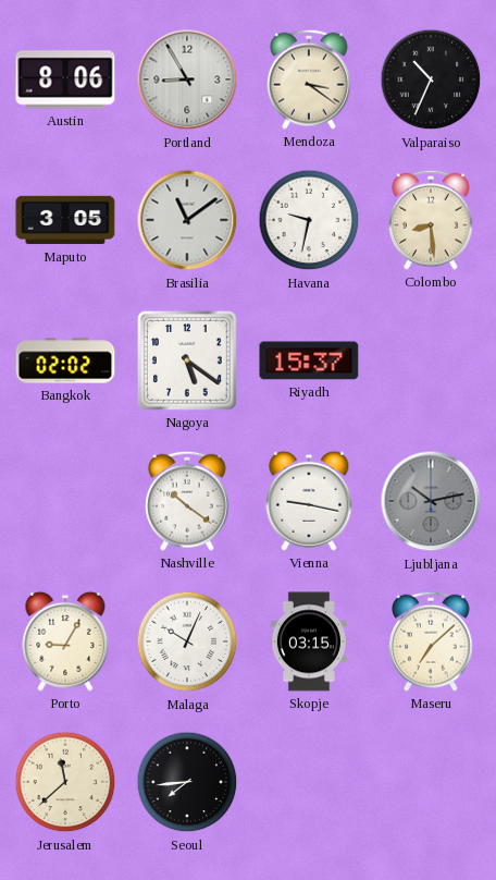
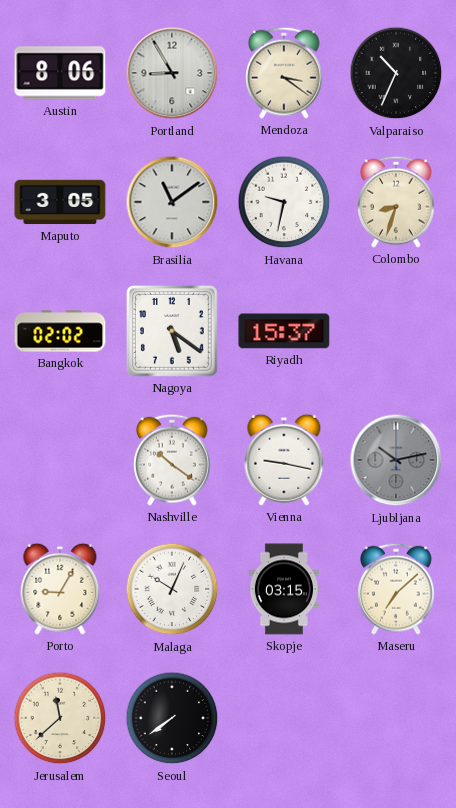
Colombo: 8:29 -> 8:33 (397, 202)
Seoul: 7:44 -> 7:39 (172, 718)
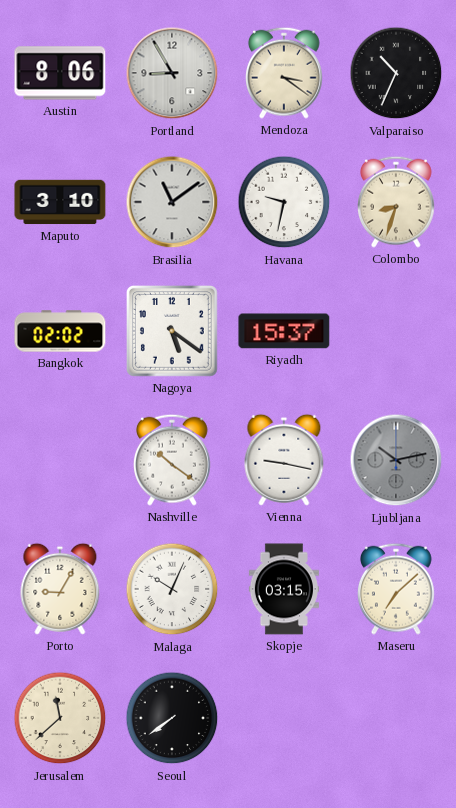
Maputo: 3:05 -> 3:10 (60, 202)
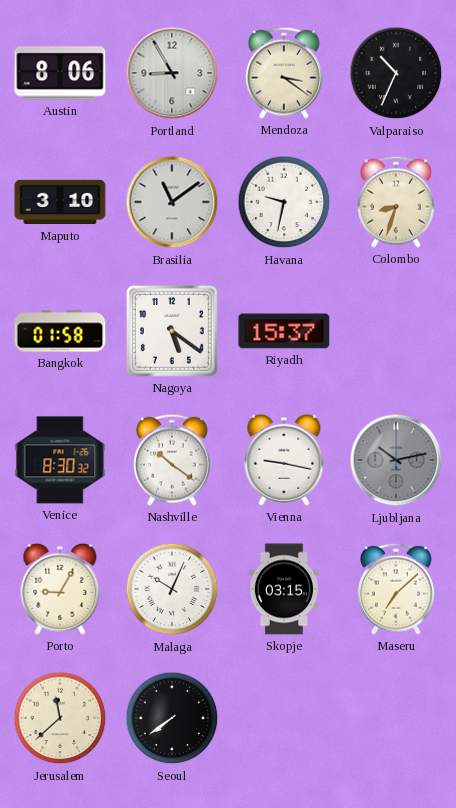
Bangkok: 02:02 -> 01:58 (60, 331)
Venice: none -> 8:30 (60, 460)
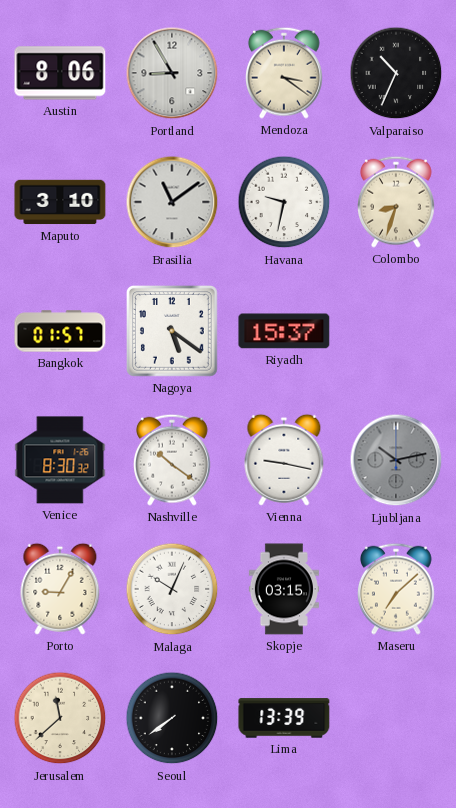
Bangkok: 01:58 -> 01:57 (60, 331)
Lima: none -> 13:39 (284, 718)
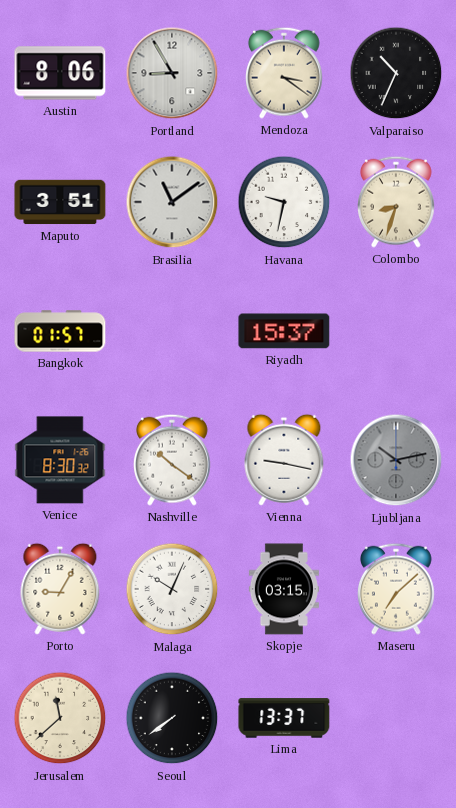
Maputo: 3:10 -> 3:51 (60, 202)
Nagoya: 5:21 -> none (172, 331)
Lima: 13:39 -> 13:37 (284, 718)
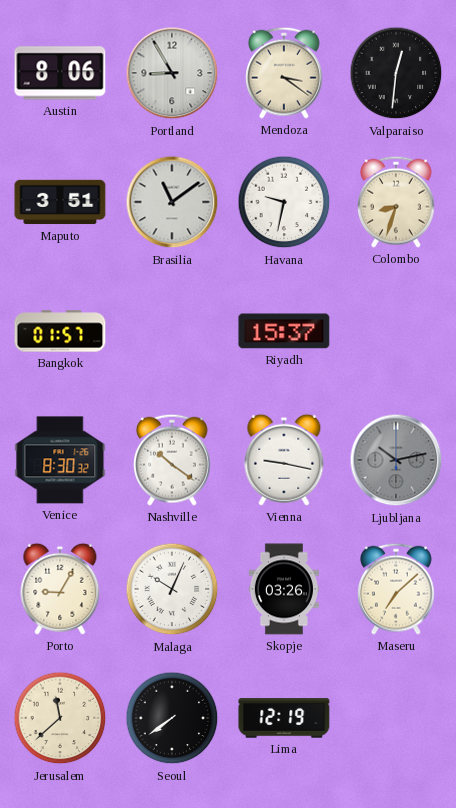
Valparaiso: 10:34 -> 12:31 (396, 73)
Skopje: 03:15 -> 03:26 (284, 589)
Lima: 13:37 -> 12:19 (284, 718)
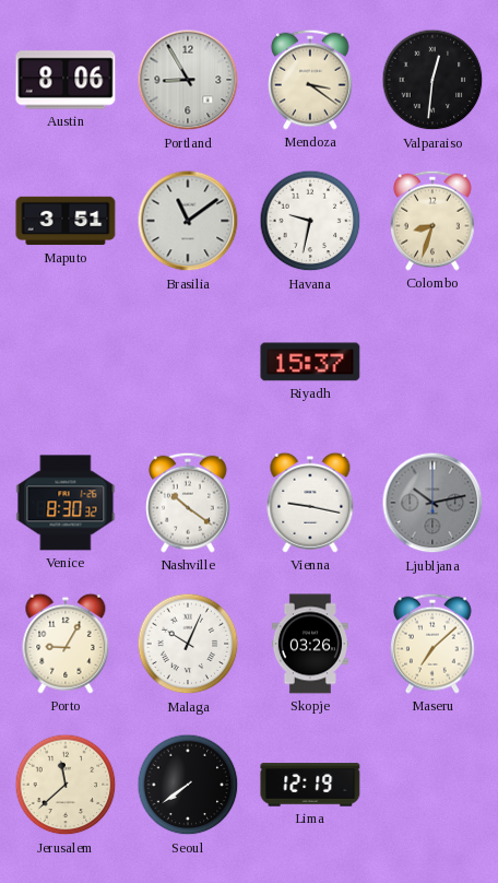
Bangkok: 01:57 -> none (60, 331)
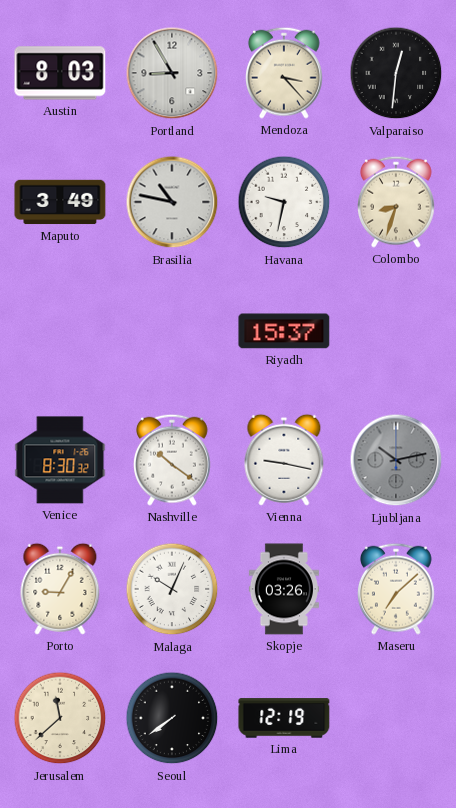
Austin: 8:06 -> 8:03 (60, 73)
Mendoza: 3:21 -> 3:23 (285, 73)
Maputo: 3:51 -> 3:49 (60, 202)
Brasilia: 11:09 -> 10:47 (172, 202)
